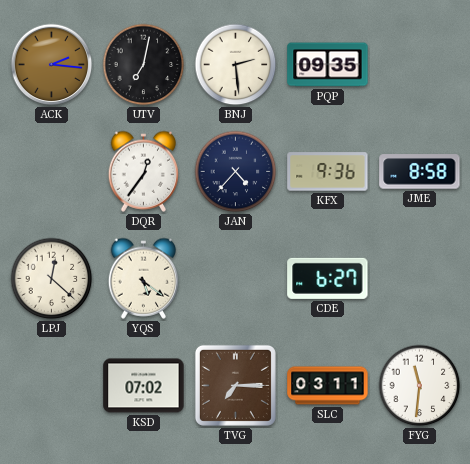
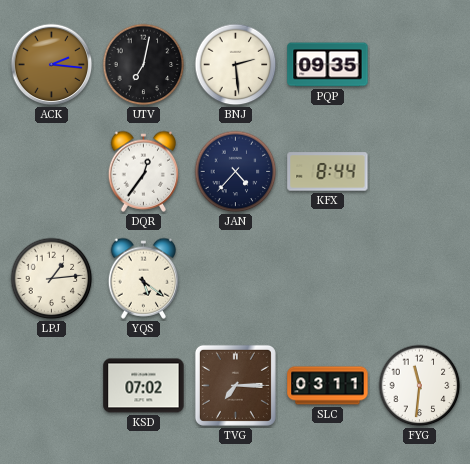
KFX: 9:36 -> 8:44 (328, 172)
JME: 8:58 -> none (420, 172)
LPJ: 12:22 -> 1:14 (52, 279)
CDE: 6:27 -> none (328, 278)
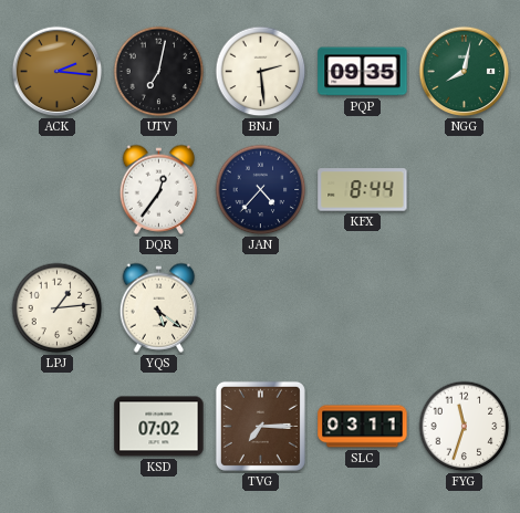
NGG: none -> 8:02 (465, 72)
FYG: 11:31 -> 11:33 (465, 427)
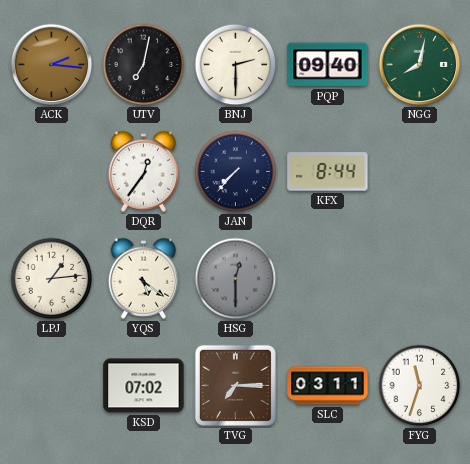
BNJ: 2:29 -> 2:30 (236, 65)
PQP: 09:35 -> 09:40 (328, 65)
JAN: 4:37 -> 7:37 (236, 172)
HSG: none -> 12:30 (236, 279)
